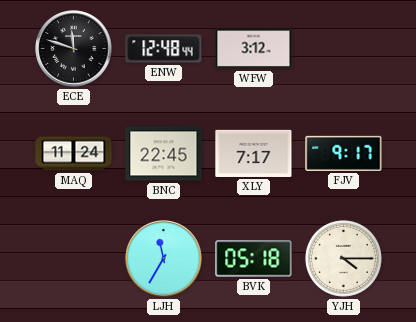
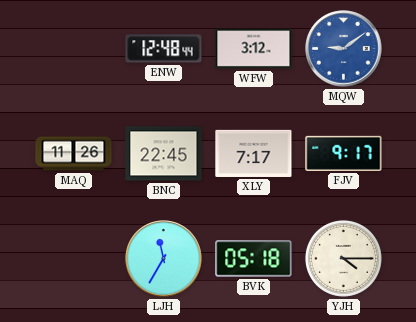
ECE: 11:48 -> none (74, 49)
MQW: none -> 9:09 (344, 49)
MAQ: 11:24 -> 11:26 (74, 154)
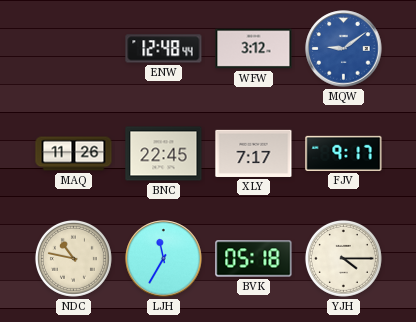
NDC: none -> 10:47 (73, 258)
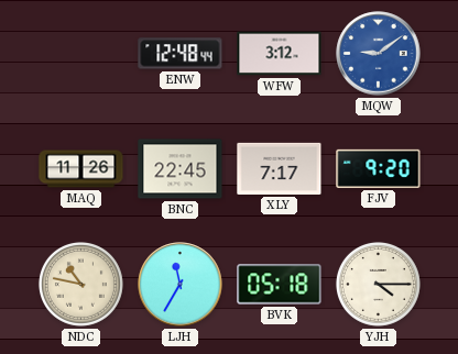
FJV: 9:17 -> 9:20 (379, 168)
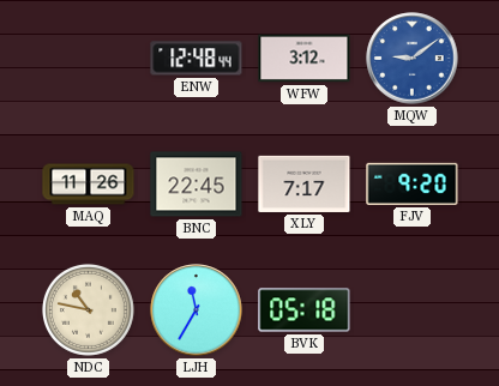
YJH: 4:15 -> none (378, 284)
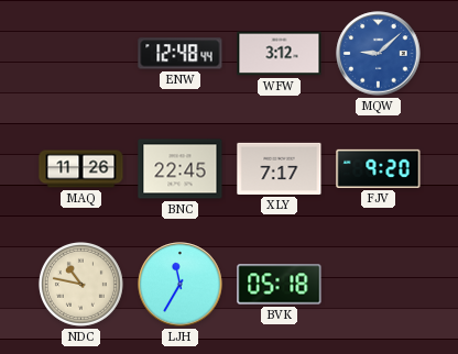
MQW: 9:09 -> 9:08 (379, 54)
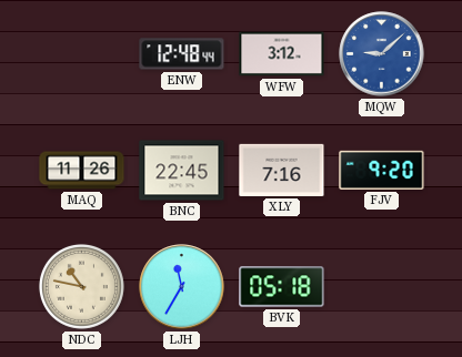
XLY: 7:17 -> 7:16 (282, 170)
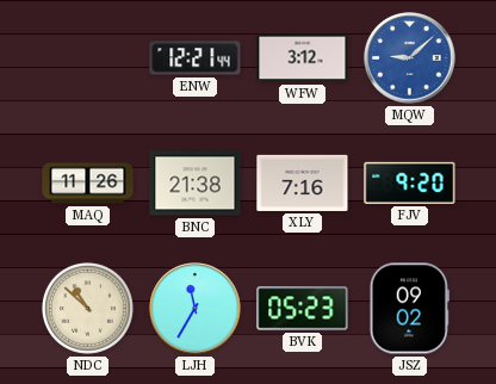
ENW: 12:48 -> 12:21 (196, 58)
BNC: 22:45 -> 21:38 (196, 184)
NDC: 10:47 -> 10:52 (87, 308)
BVK: 05:18 -> 05:23 (303, 309)
JSZ: none -> 09:02 (409, 309)
